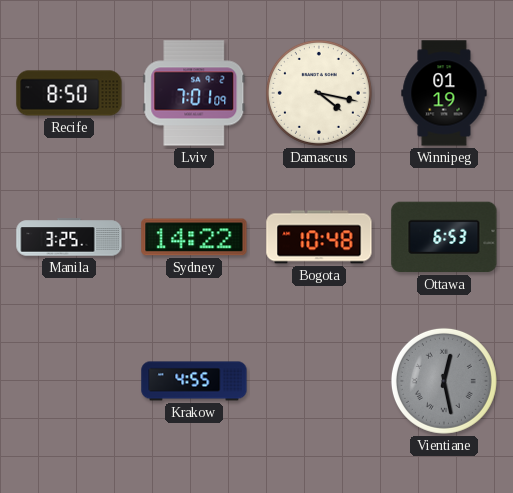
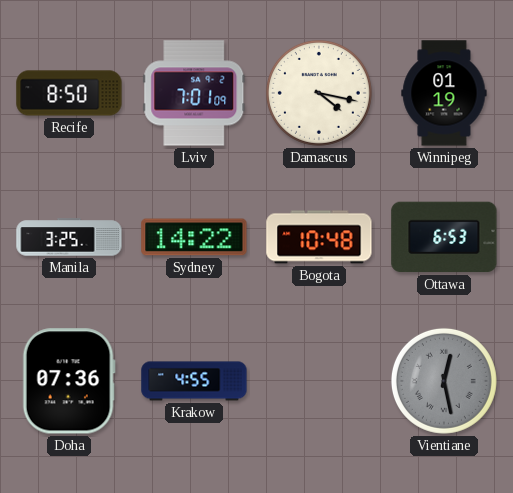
Doha: none -> 07:36 (69, 381)
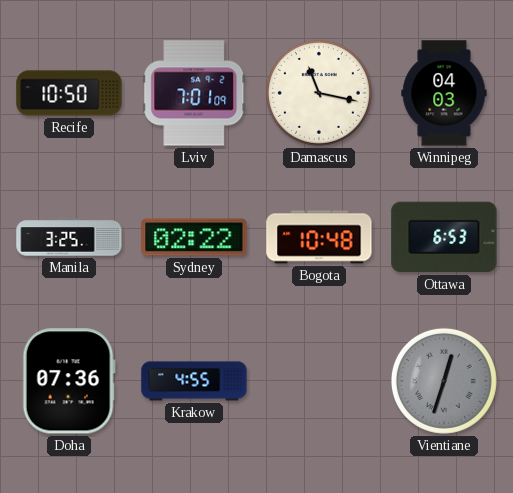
Recife: 8:50 -> 10:50 (69, 93)
Damascus: 4:17 -> 11:17 (319, 93)
Winnipeg: 01:19 -> 04:03 (444, 93)
Sydney: 14:22 -> 02:22 (194, 237)
Vientiane: 12:28 -> 12:33 (444, 381)
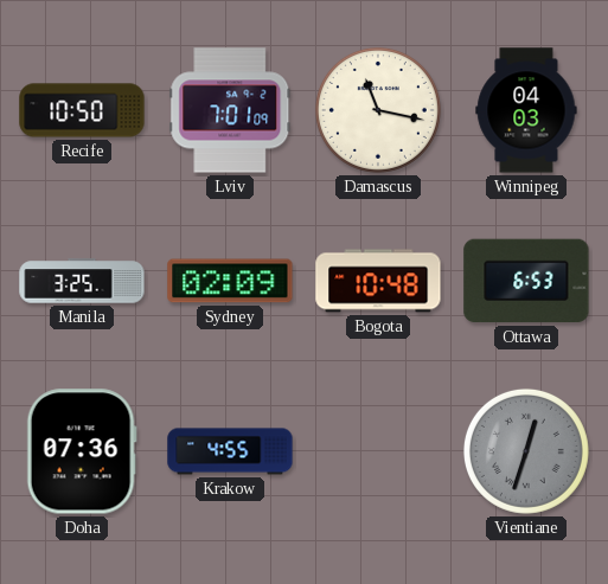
Sydney: 02:22 -> 02:09 (230, 281)
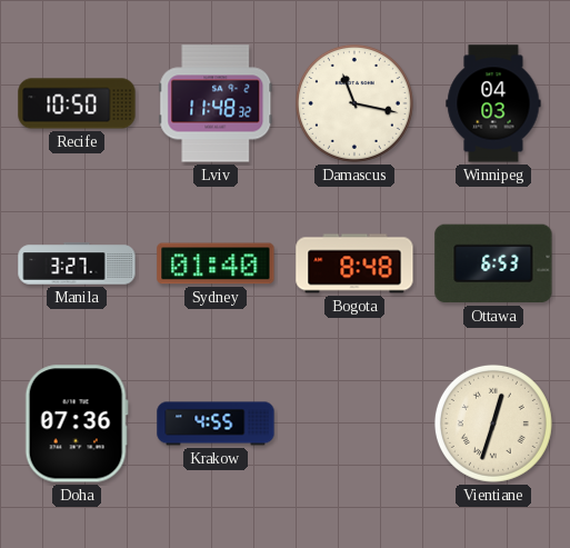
Lviv: 7:01 -> 11:48 (216, 103)
Manila: 3:25 -> 3:27 (77, 263)
Sydney: 02:09 -> 01:40 (216, 263)
Bogota: 10:48 -> 8:48 (354, 263)
Vientiane dial: grey -> cream (493, 424)
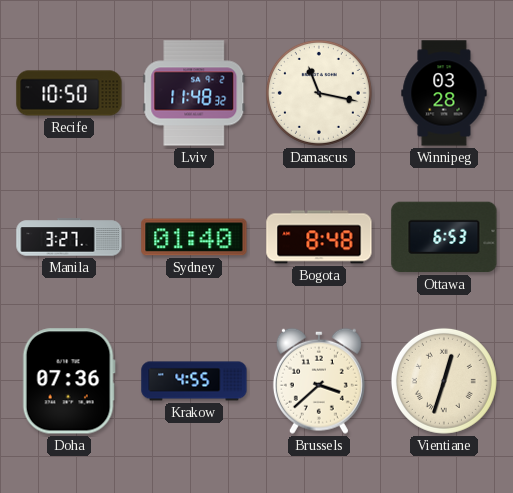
Winnipeg: 04:03 -> 03:28 (444, 93)
Brussels: none -> 3:38 (319, 381)
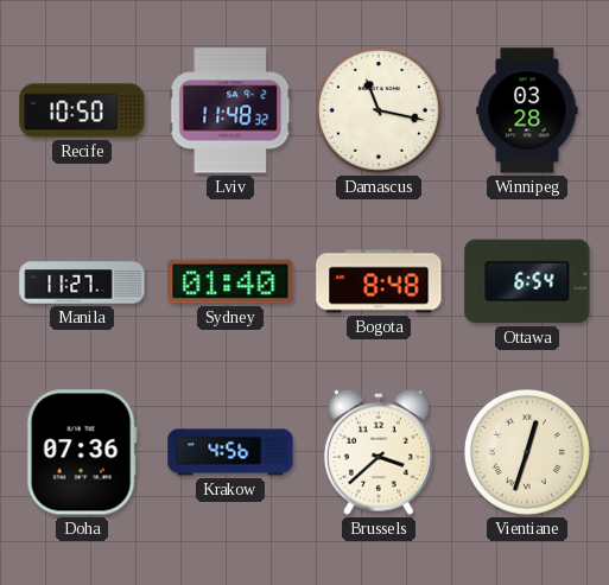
Manila: 3:27 -> 11:27 (82, 281)
Ottawa: 6:53 -> 6:54 (527, 281)
Krakow: 4:55 -> 4:56 (230, 452)
